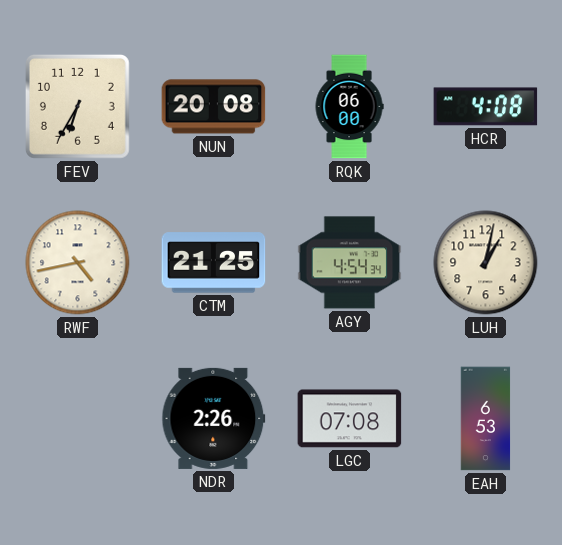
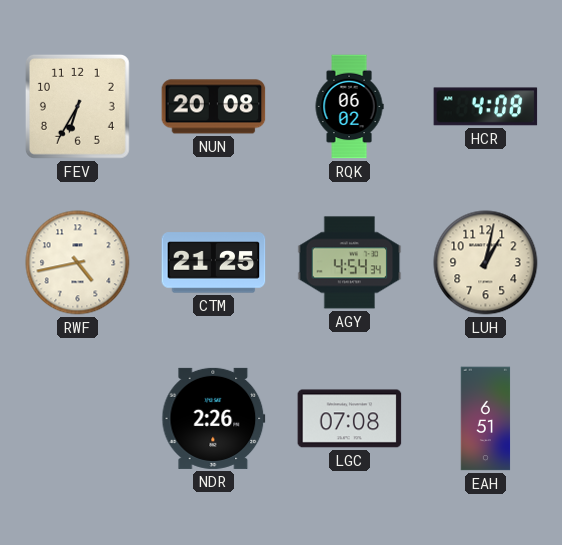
RQK: 06:00 -> 06:02 (349, 107)
EAH: 6:53 -> 6:51 (486, 419)
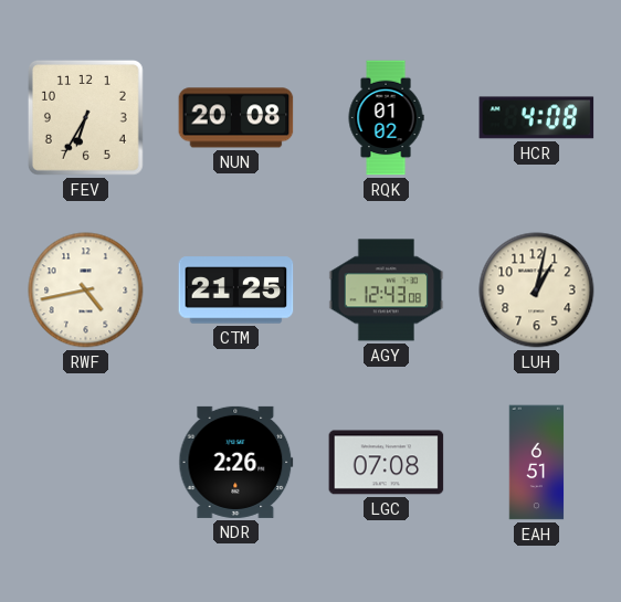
RQK: 06:02 -> 01:02 (386, 118)
AGY: 4:54 -> 12:43 (387, 291)
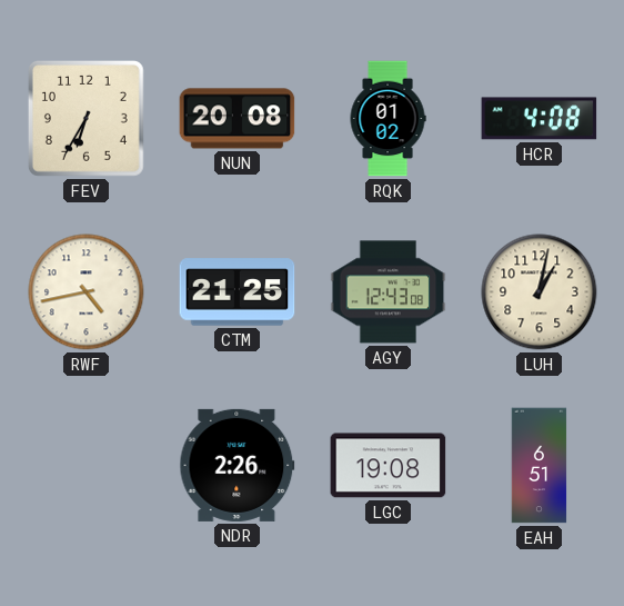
LGC: 07:08 -> 19:08 (389, 466)
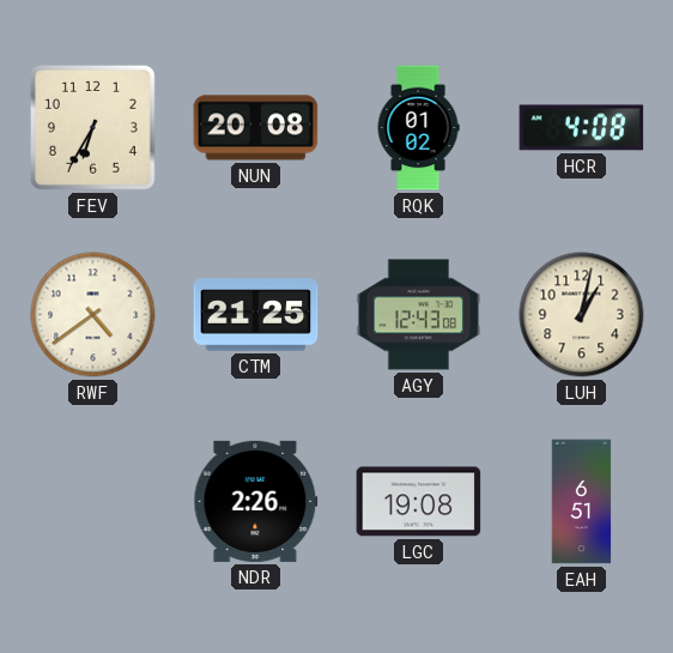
RWF: 4:43 -> 4:39 (93, 315)
